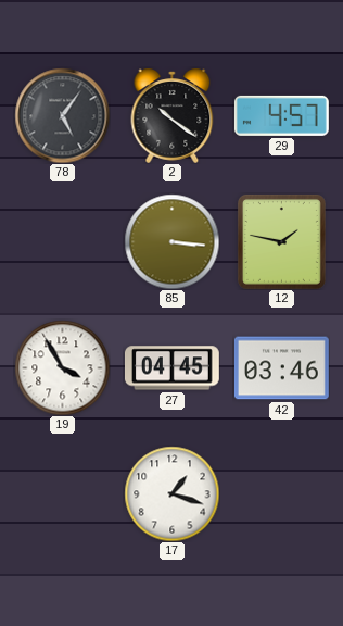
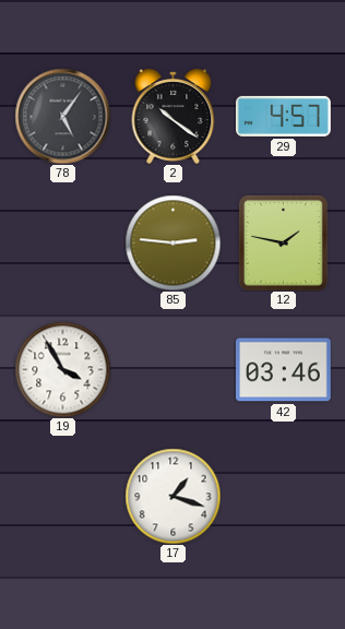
85: 3:16 -> 2:46 (172, 242)
27: 04:45 -> none (171, 368)
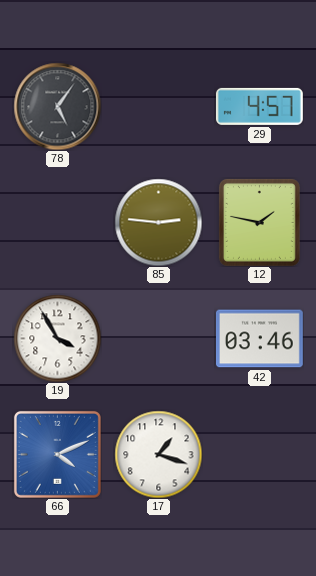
2: 10:21 -> none (174, 116)
66: none -> 4:11 (57, 454)
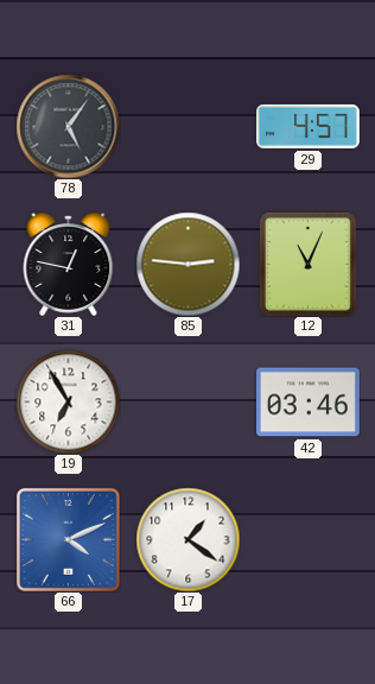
31: none -> 12:47 (69, 264)
12: 1:47 -> 11:04 (307, 264)
19: 3:55 -> 6:55 (68, 401)
17: 1:18 -> 1:21 (188, 539)
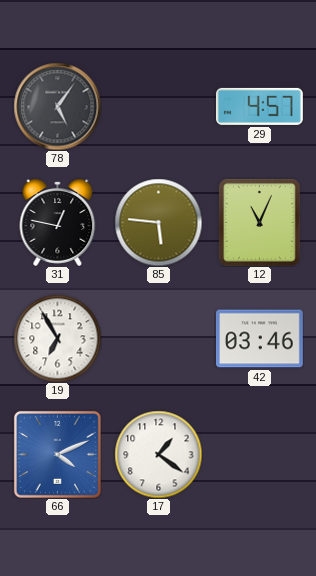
85: 2:46 -> 5:46 (158, 222)
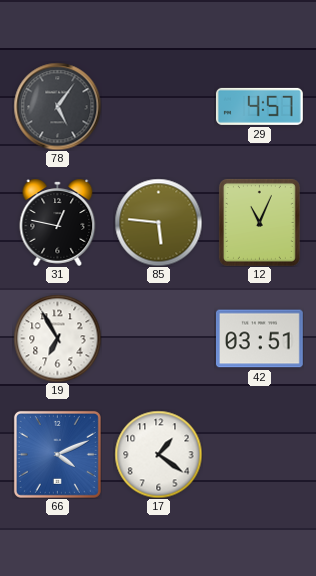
42: 03:46 -> 03:51 (259, 339)
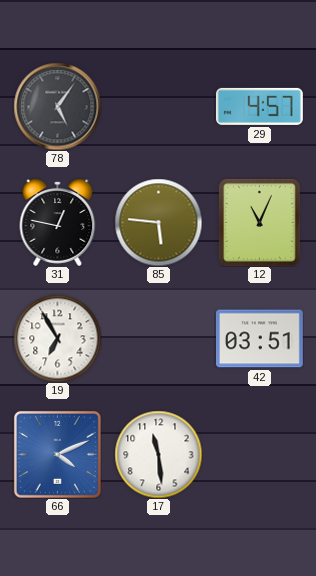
17: 1:21 -> 11:29 (158, 454)
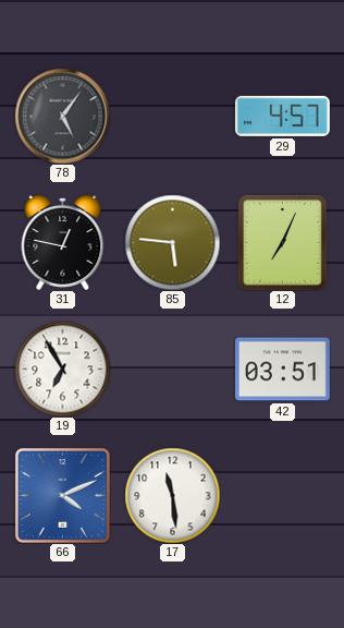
12: 11:04 -> 7:04 (282, 242)
